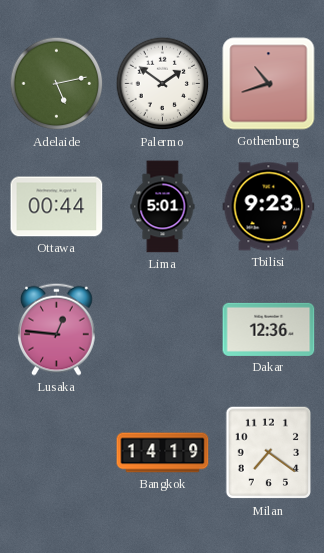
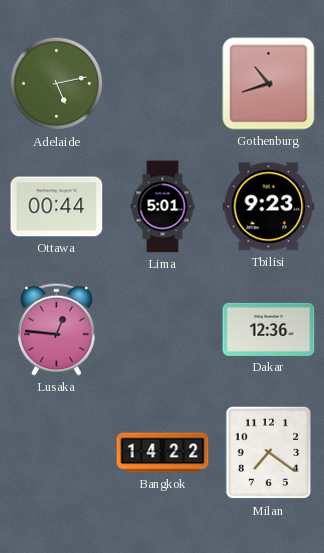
Palermo: 1:51 -> none (163, 84)
Bangkok: 14:19 -> 14:22 (163, 453)
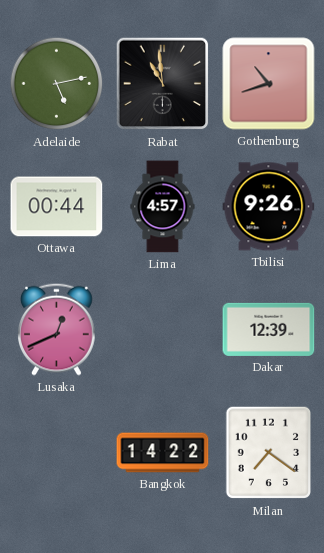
Rabat: none -> 10:59 (163, 84)
Lima: 5:01 -> 4:57 (163, 207)
Tbilisi: 9:23 -> 9:26 (269, 207)
Lusaka: 12:46 -> 12:41 (57, 329)
Dakar: 12:36 -> 12:39 (269, 329)
